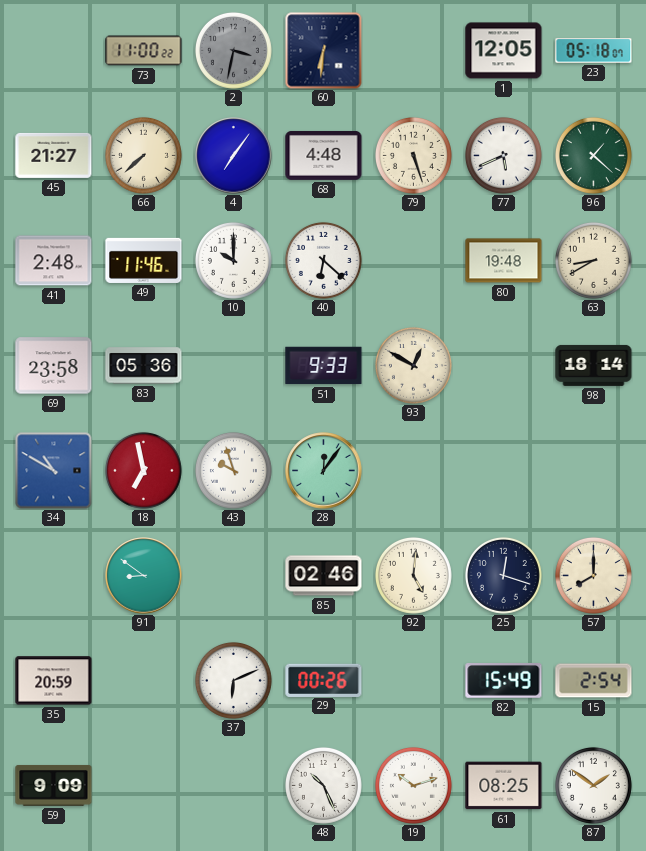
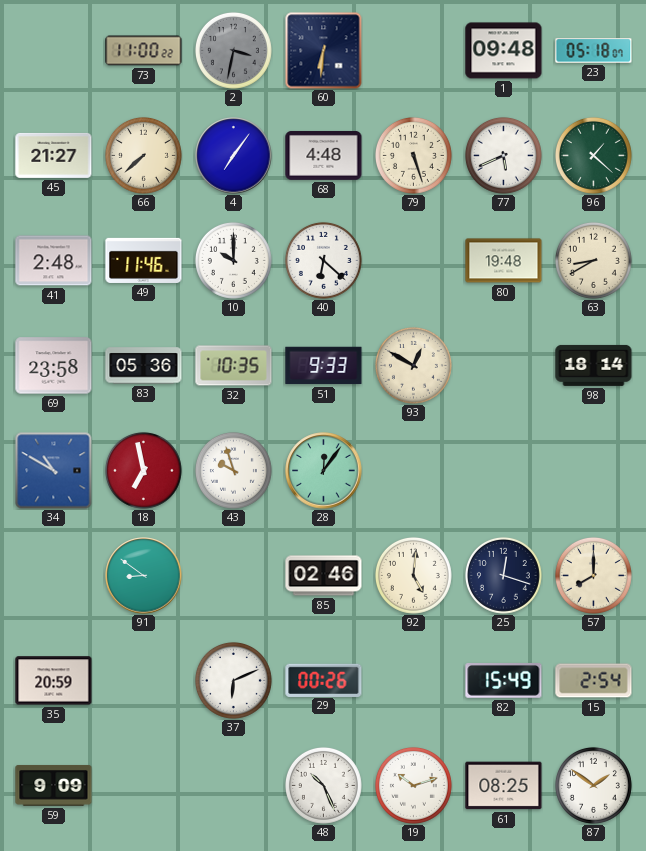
1: 12:05 -> 09:48 (504, 51)
32: none -> 10:35 (234, 366)
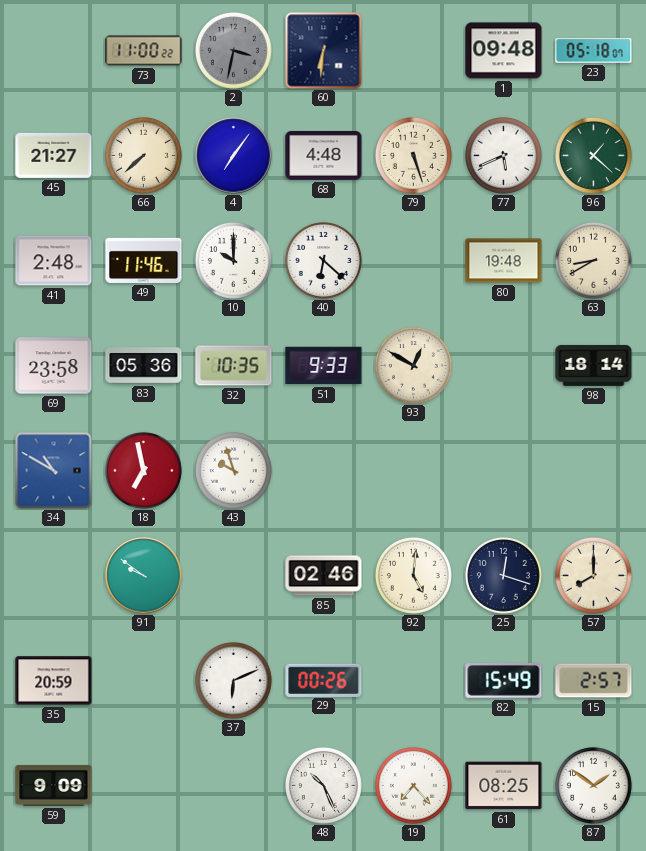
28: 12:06 -> none (324, 471)
91: 8:51 -> 9:51 (144, 576)
15: 2:54 -> 2:57 (594, 681)
19: 10:12 -> 7:23 (413, 785)
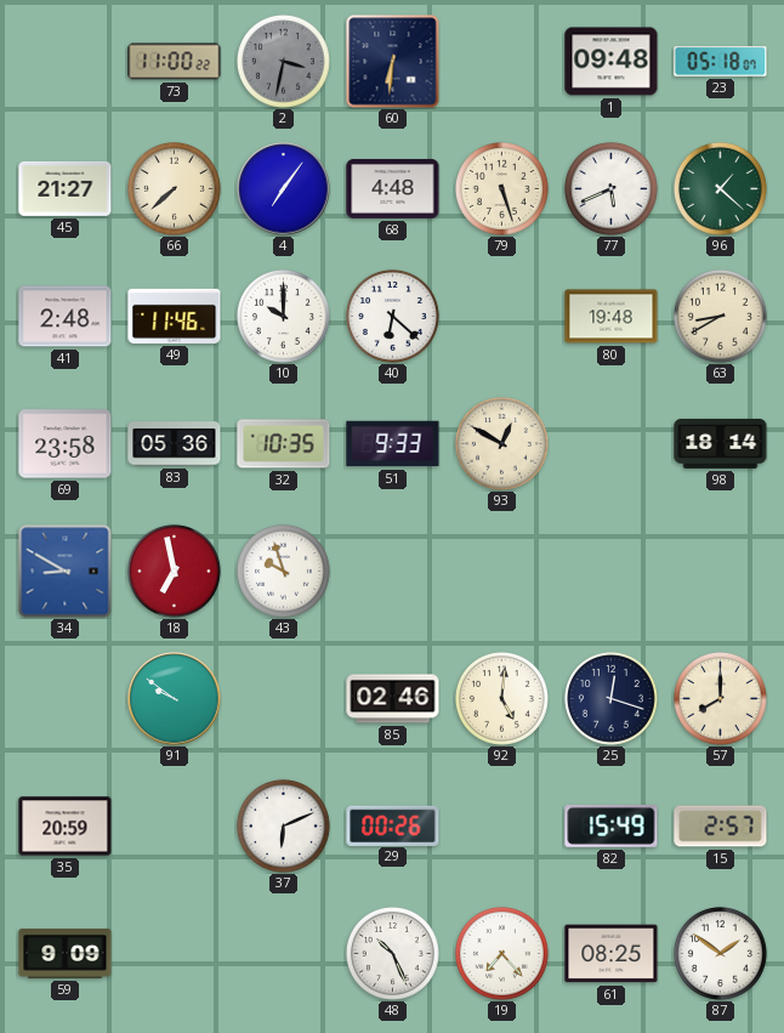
34: 10:50 -> 8:50 (66, 572)
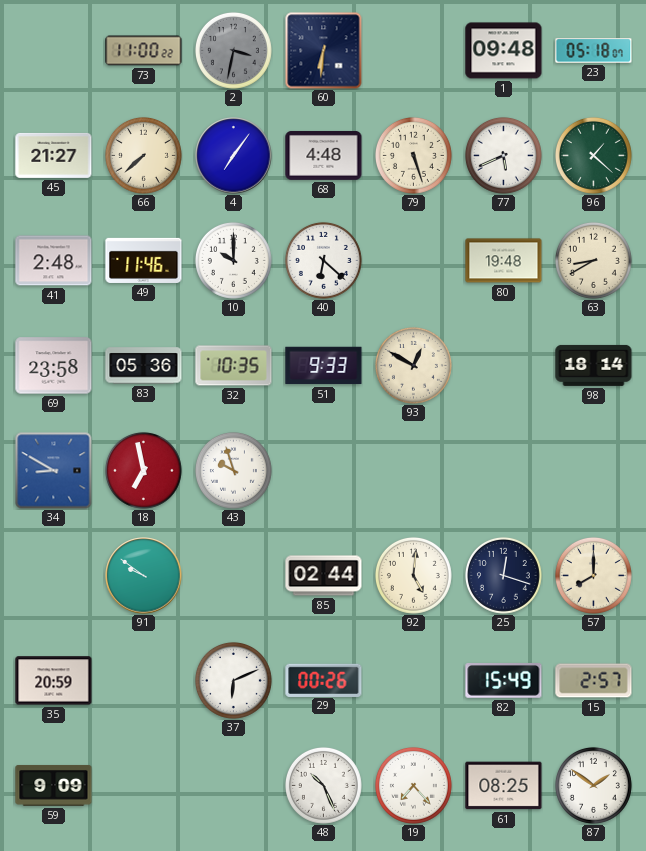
85: 02:46 -> 02:44 (324, 576)
